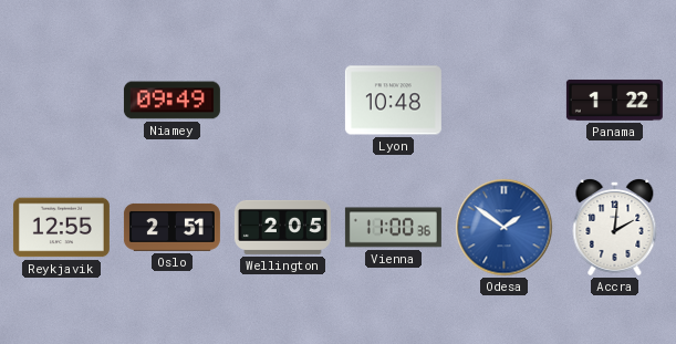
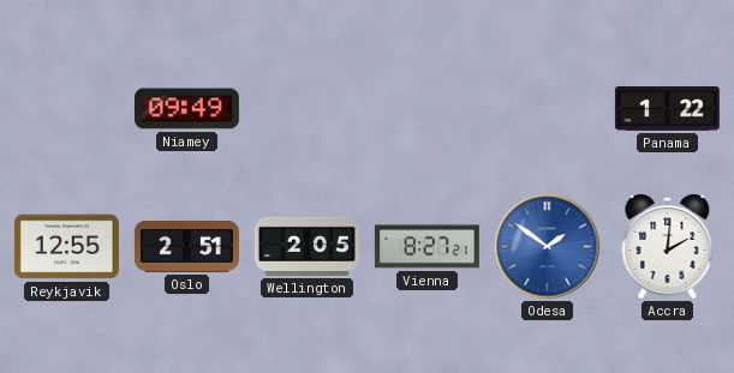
Lyon: 10:48 -> none (393, 101)
Vienna: 11:00 -> 8:27 (426, 247)
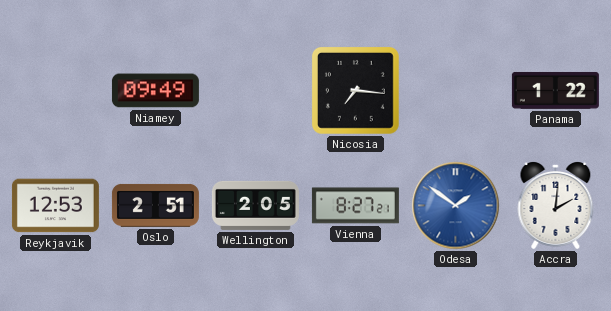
Nicosia: none -> 7:16 (356, 91)
Reykjavik: 12:55 -> 12:53 (55, 206)
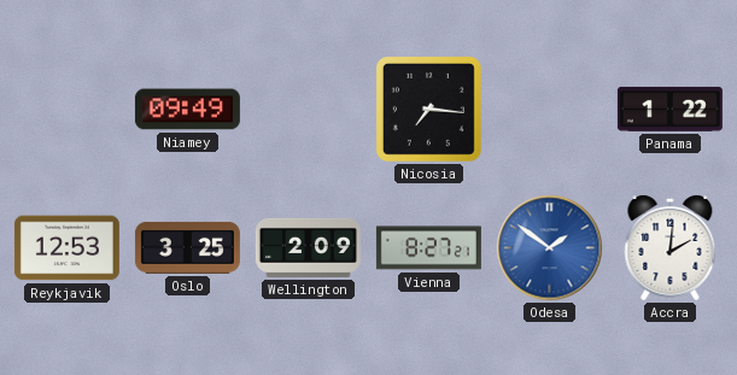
Oslo: 2:51 -> 3:25 (187, 247)
Wellington: 2:05 -> 2:09 (308, 247)
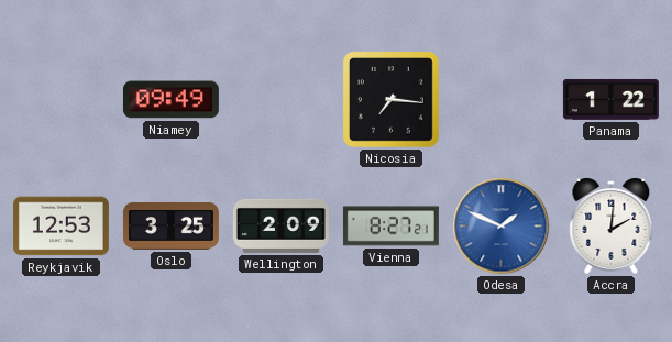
Odesa: 1:51 -> 1:49 (502, 227)
